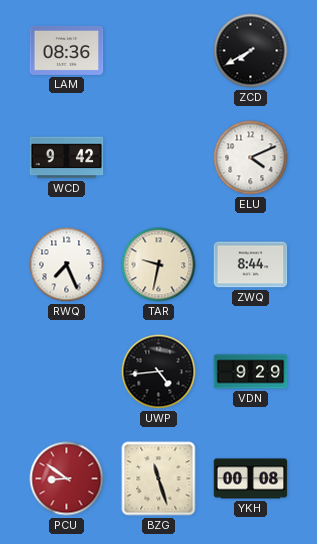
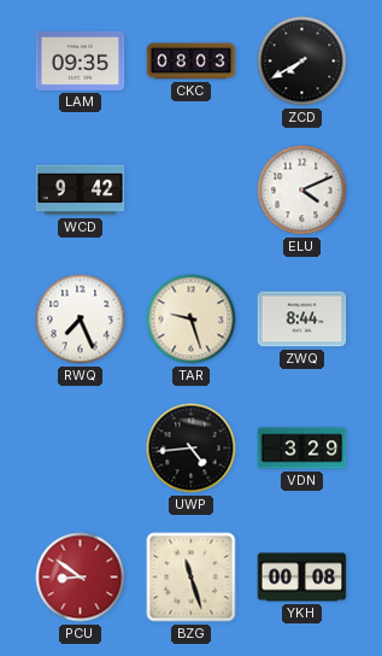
LAM: 08:36 -> 09:35 (81, 60)
CKC: none -> 08:03 (192, 61)
TAR: 9:32 -> 9:27 (192, 320)
VDN: 9:29 -> 3:29 (302, 449)
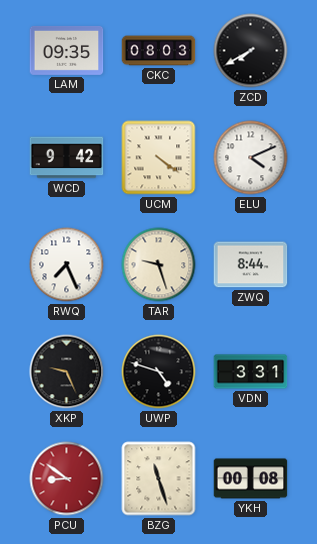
UCM: none -> 4:21 (159, 158)
XKP: none -> 9:26 (67, 372)
UWP: 4:44 -> 4:48 (159, 372)
VDN: 3:29 -> 3:31 (251, 372)
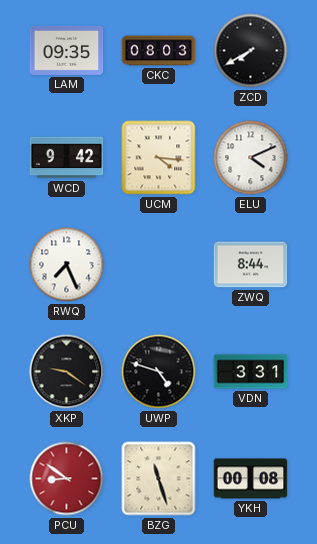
UCM: 4:21 -> 4:16 (159, 158)
TAR: 9:27 -> none (159, 265)
XKP: 9:26 -> 9:21 (67, 372)
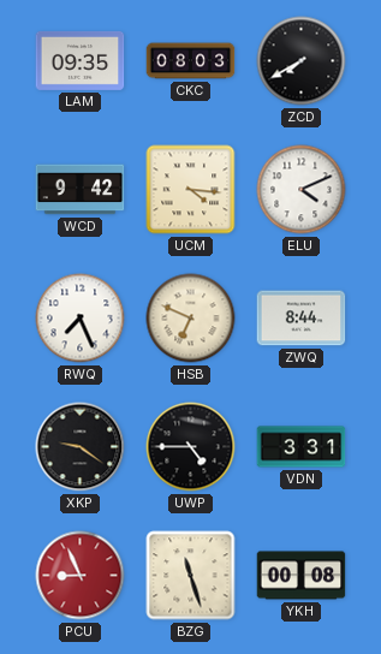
HSB: none -> 6:49 (191, 319)
UWP: 4:48 -> 4:45 (191, 447)
PCU: 8:51 -> 8:56 (81, 576)
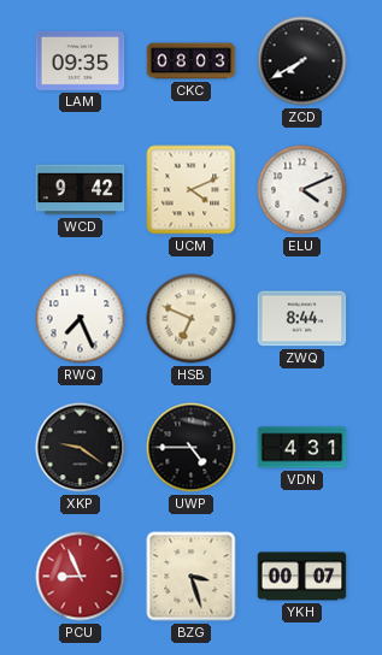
UCM: 4:16 -> 4:11 (192, 190)
VDN: 3:31 -> 4:31 (302, 448)
BZG: 11:27 -> 3:27 (192, 577)
YKH: 00:08 -> 00:07 (302, 577)
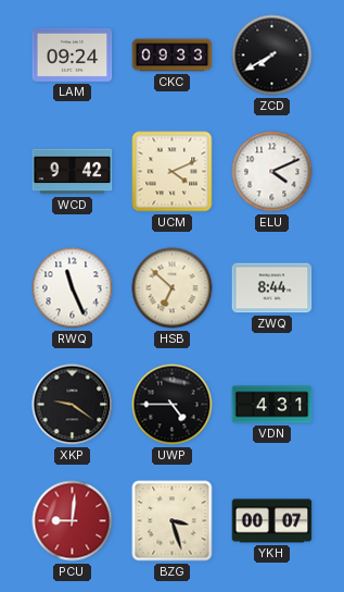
LAM: 09:35 -> 09:24 (73, 54)
CKC: 08:03 -> 09:33 (173, 55)
RWQ: 7:26 -> 11:26 (73, 288)
HSB: 6:49 -> 6:52 (173, 288)
PCU: 8:56 -> 9:01 (73, 521)
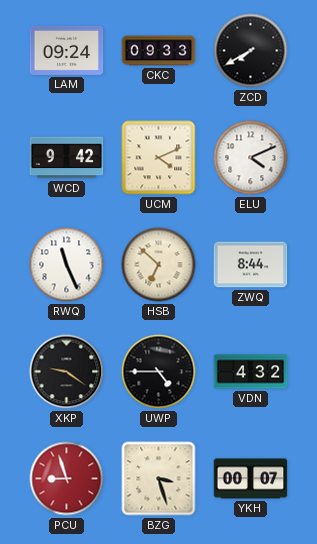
VDN: 4:31 -> 4:32 (251, 372)
PCU: 9:01 -> 8:57 (67, 479)
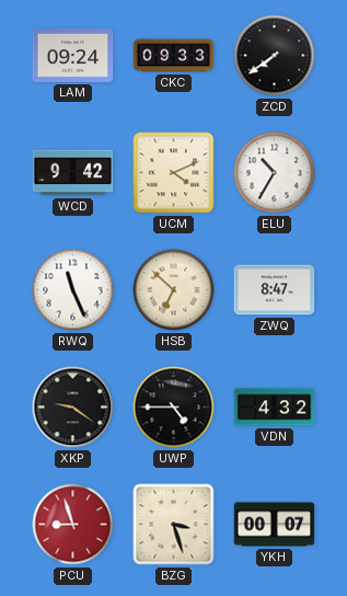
ZCD: 7:40 -> 7:39 (275, 56)
ELU: 4:11 -> 10:35 (275, 173)
ZWQ: 8:44 -> 8:47 (275, 290)
